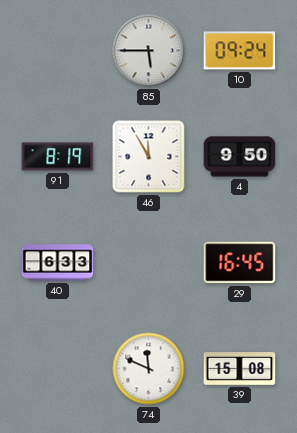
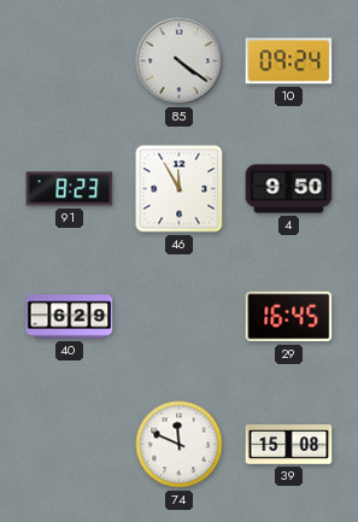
85: 5:45 -> 4:21 (180, 61)
91: 8:19 -> 8:23 (70, 189)
40: 6:33 -> 6:29 (70, 317)
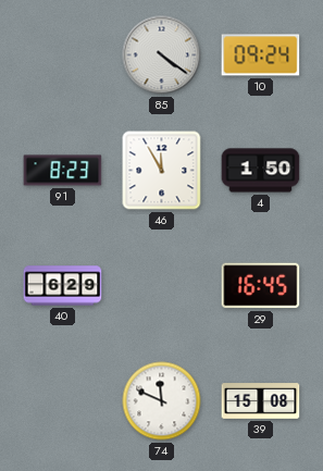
4: 9:50 -> 1:50 (261, 171)
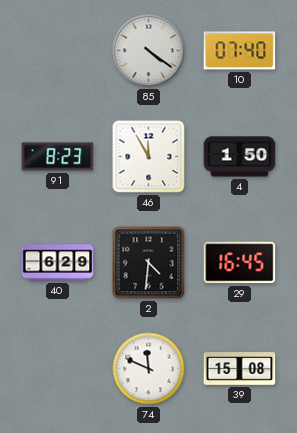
10: 09:24 -> 07:40 (240, 51)
2: none -> 4:31 (149, 263)
